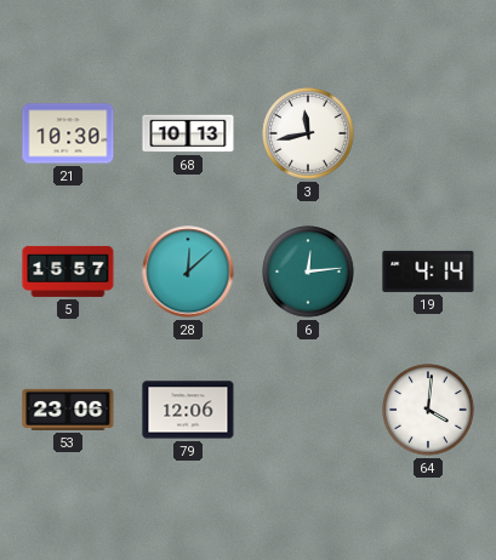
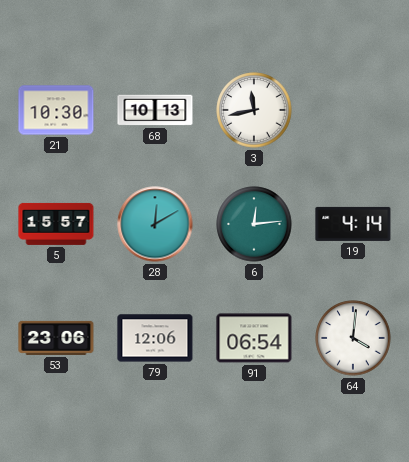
28: 12:08 -> 12:10 (155, 224)
91: none -> 06:54 (254, 338)
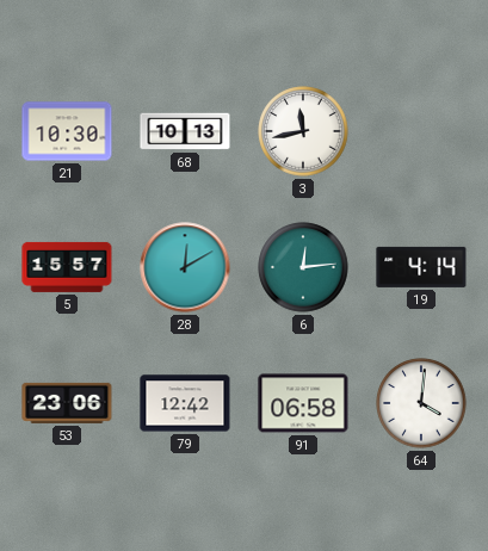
79: 12:06 -> 12:42 (185, 403)
91: 06:54 -> 06:58 (303, 403)
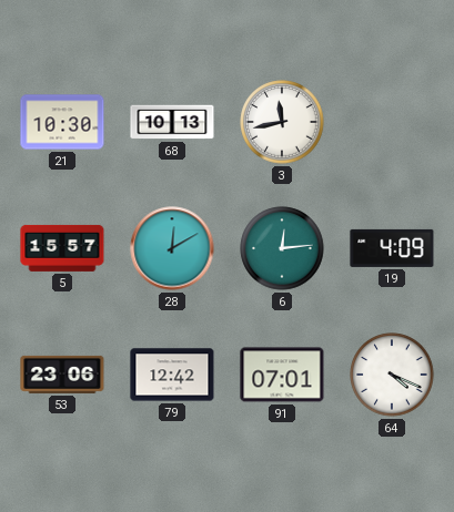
19: 4:14 -> 4:09 (392, 248)
91: 06:58 -> 07:01 (282, 375)
64: 4:01 -> 4:19 (392, 375)
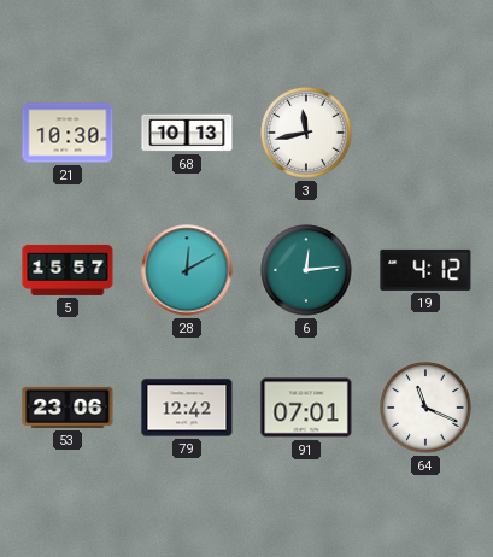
19: 4:09 -> 4:12 (425, 270)
64: 4:19 -> 11:19 (425, 408)
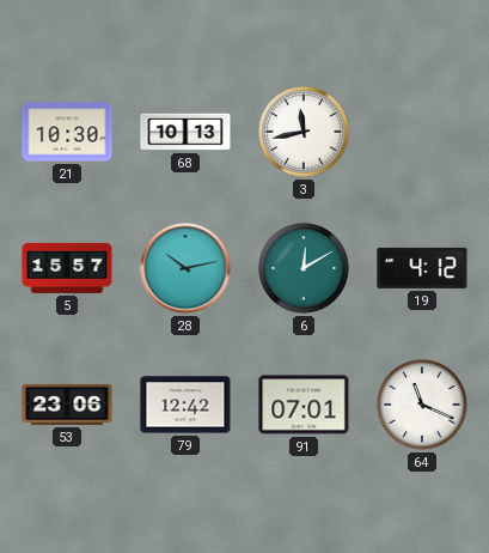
28: 12:10 -> 10:13 (185, 268)
6: 12:14 -> 12:10 (304, 268)
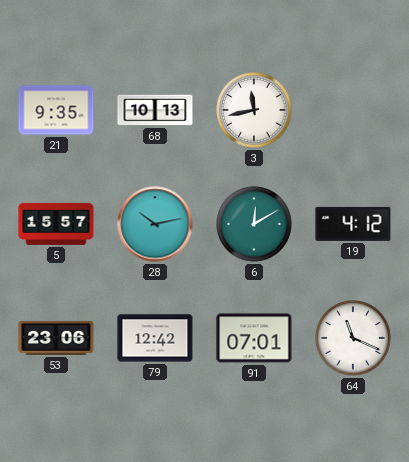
21: 10:30 -> 9:35 (56, 110)
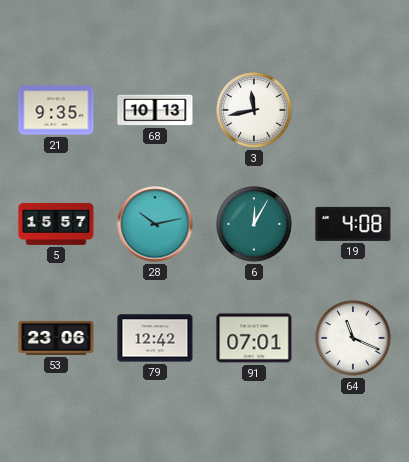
6: 12:10 -> 12:05 (254, 224)
19: 4:12 -> 4:08 (353, 224)
